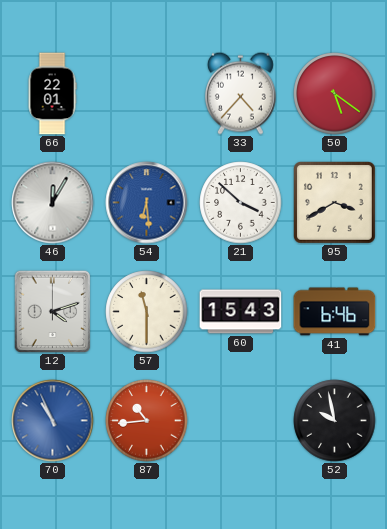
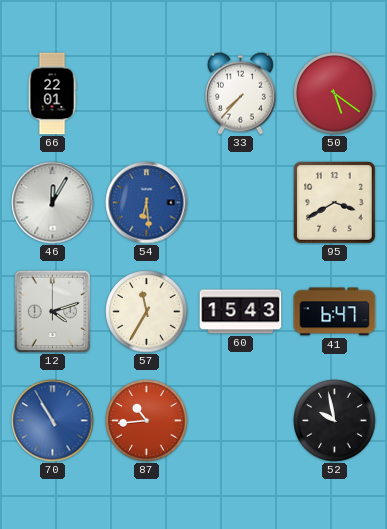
33: 4:37 -> 7:37 (240, 93)
21: 3:52 -> none (241, 203)
57: 11:30 -> 11:35 (147, 312)
41: 6:46 -> 6:47 (335, 312)
70: 10:56 -> 10:55 (53, 421)
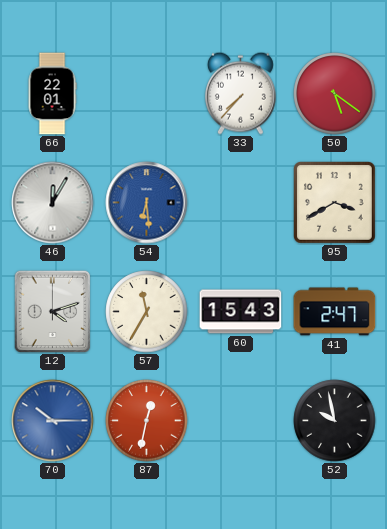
41: 6:47 -> 2:47 (335, 312)
70: 10:55 -> 10:15 (53, 421)
87: 10:44 -> 12:32 (147, 421)
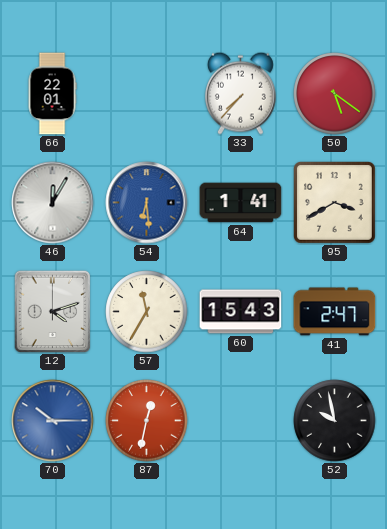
64: none -> 1:41 (241, 203)
